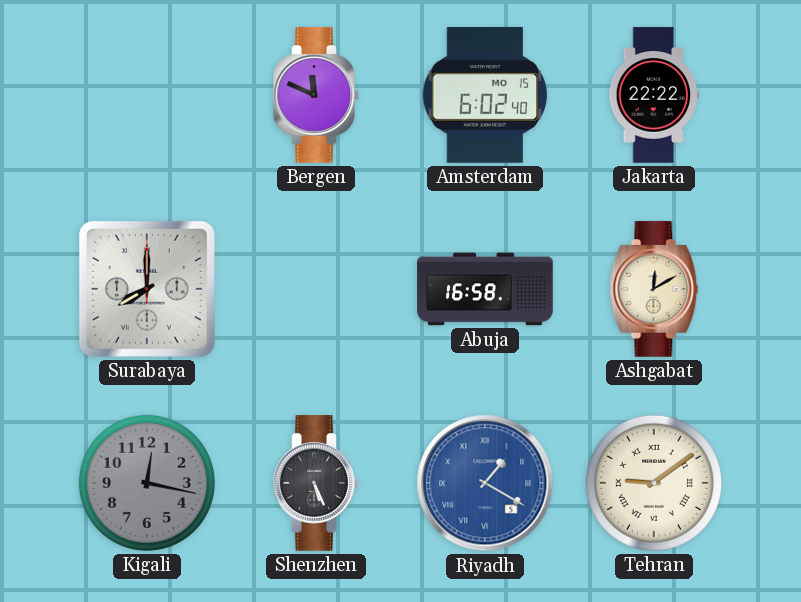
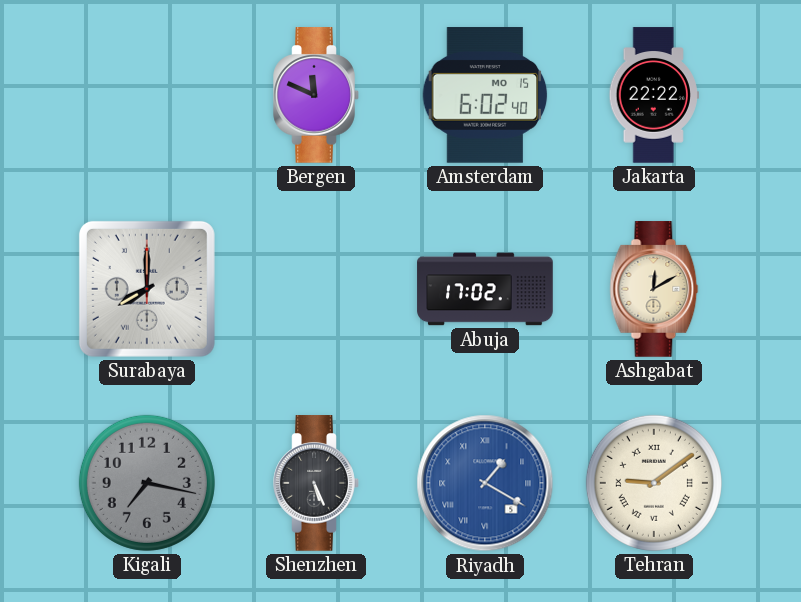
Abuja: 16:58 -> 17:02 (485, 289)
Kigali: 12:17 -> 7:17 (147, 483)
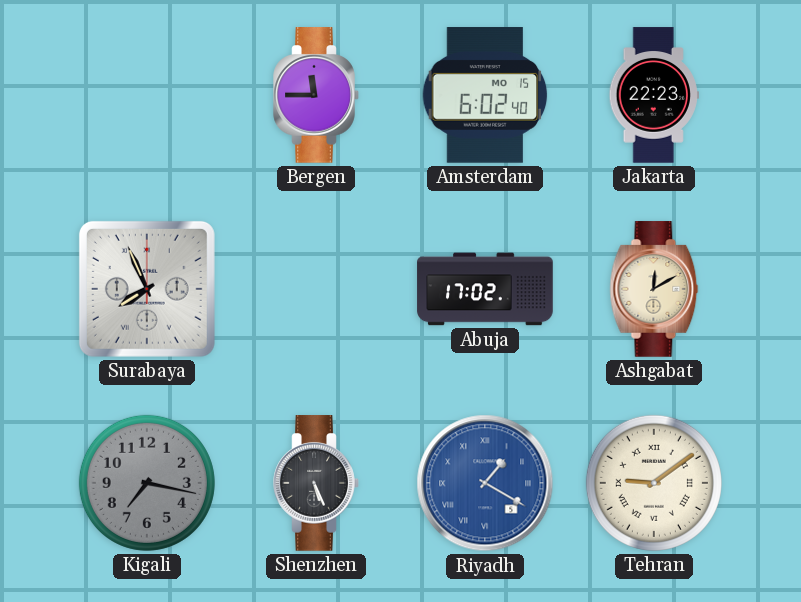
Bergen: 11:49 -> 11:45 (316, 95)
Jakarta: 22:22 -> 22:23 (654, 95)
Surabaya: 8:00 -> 7:56 (147, 289)
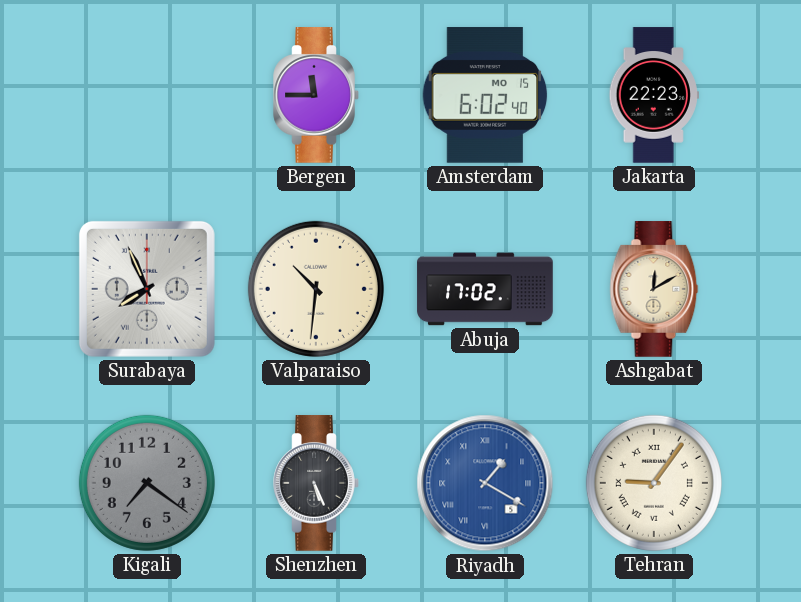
Valparaiso: none -> 10:31 (316, 289)
Kigali: 7:17 -> 7:21 (147, 483)
Tehran: 9:09 -> 9:06 (654, 483)
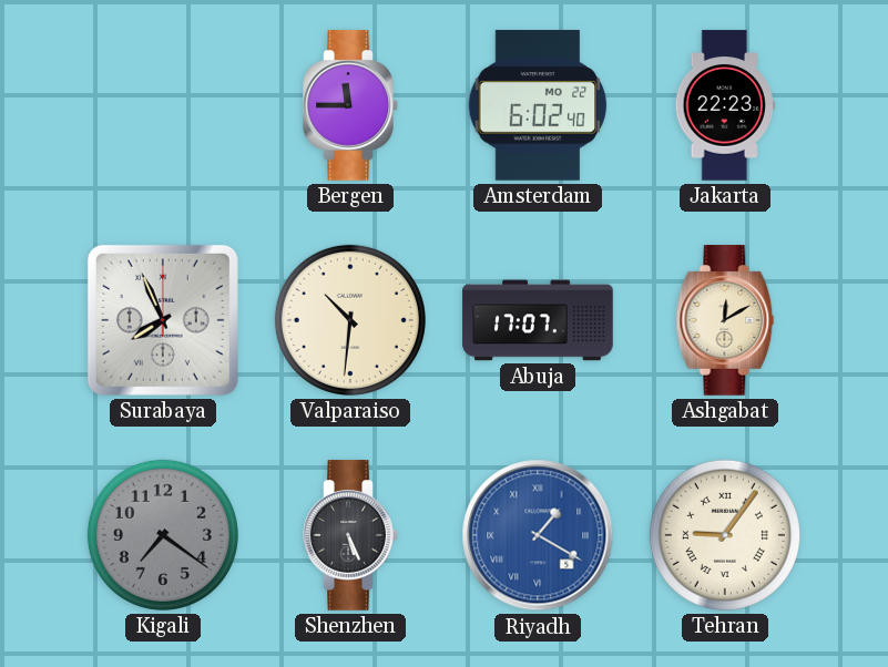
Amsterdam date: MO 15 -> MO 22 (538, 105)
Abuja: 17:02 -> 17:07 (538, 320)
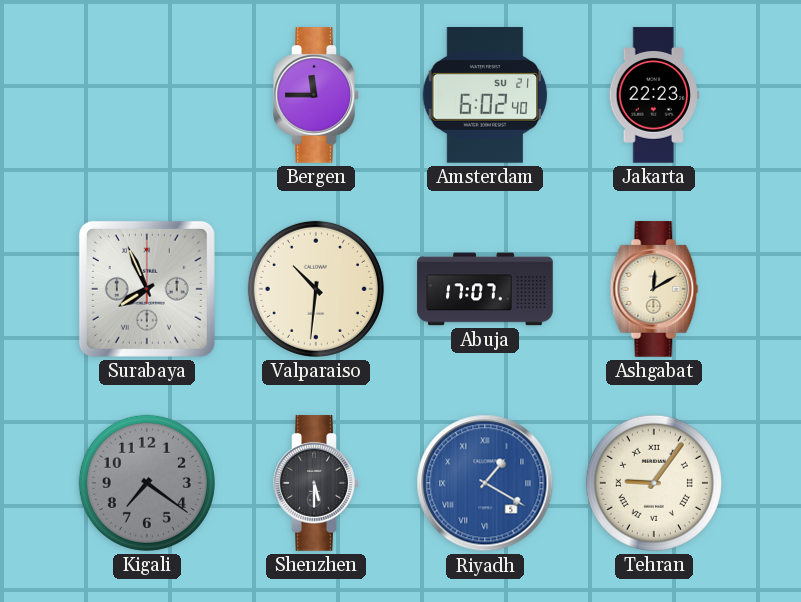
Amsterdam date: MO 22 -> SU 21 (485, 95)
Shenzhen: 5:26 -> 5:30 (316, 483)
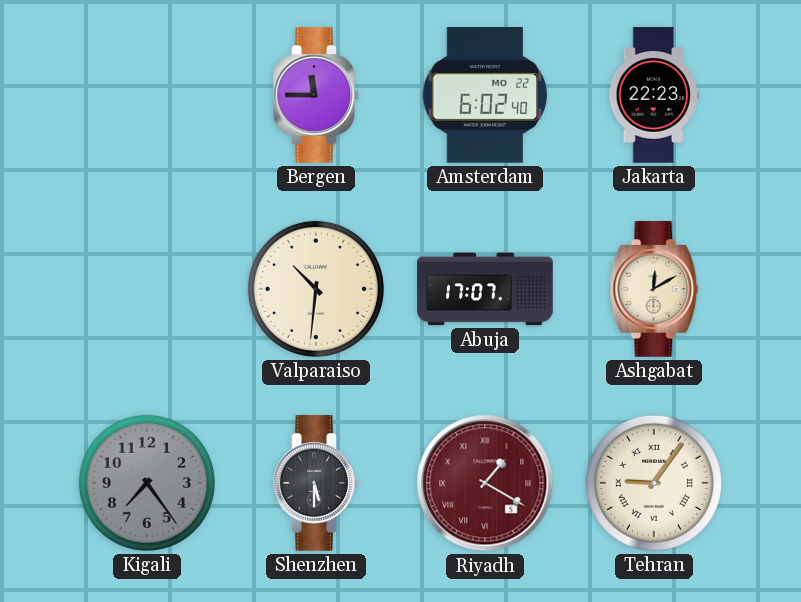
Amsterdam date: SU 21 -> MO 22 (485, 95)
Surabaya: 7:56 -> none (147, 289)
Kigali: 7:21 -> 7:24 (147, 483)
Riyadh dial: blue -> burgundy (485, 483)
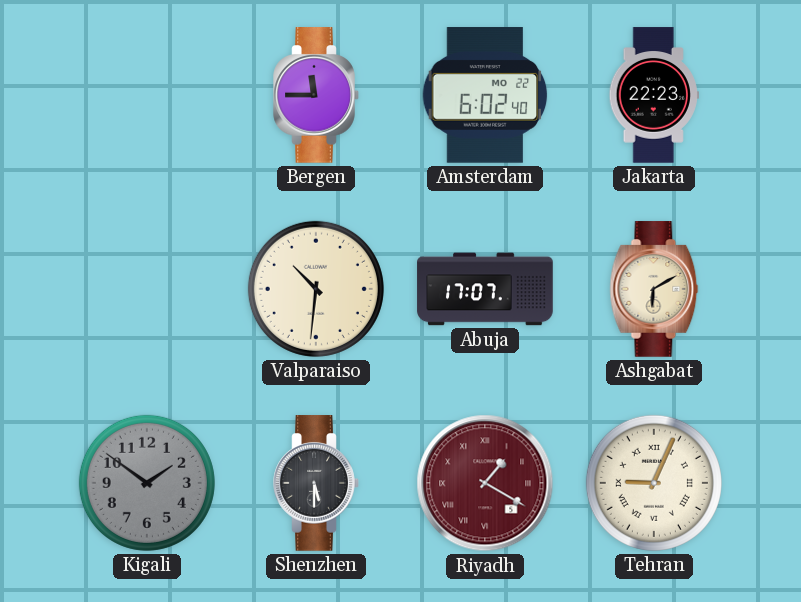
Ashgabat: 12:10 -> 6:10 (654, 289)
Kigali: 7:24 -> 1:51 (147, 483)
Tehran: 9:06 -> 9:04 (654, 483)
